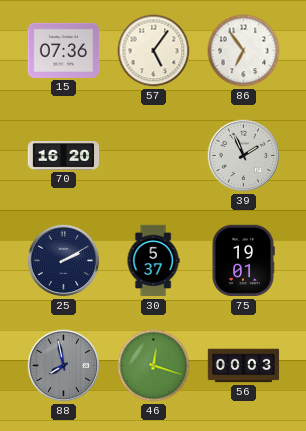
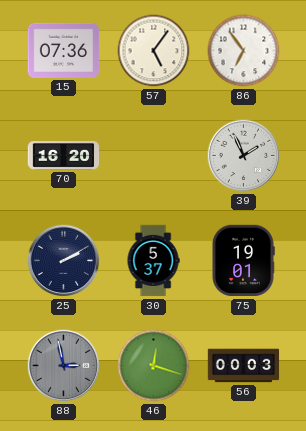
88: 7:58 -> 2:58 (64, 366)
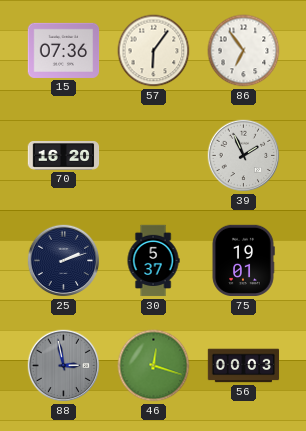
57: 5:06 -> 6:06 (154, 51)
25: 2:10 -> 2:12 (64, 261)
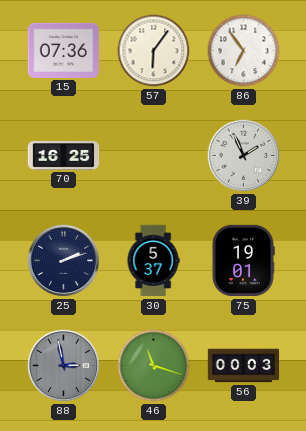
70: 16:20 -> 16:25 (64, 156)
46: 12:18 -> 11:18 (154, 366)
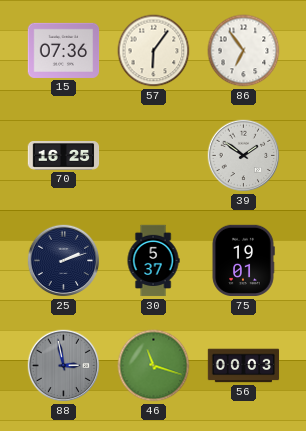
39: 1:56 -> 1:51 (244, 156)
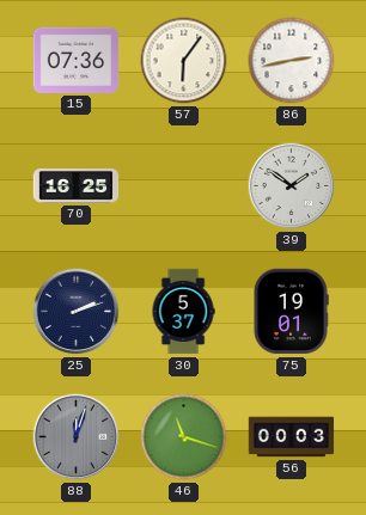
86: 6:54 -> 2:43 (292, 61)
88: 2:58 -> 12:03 (77, 437)
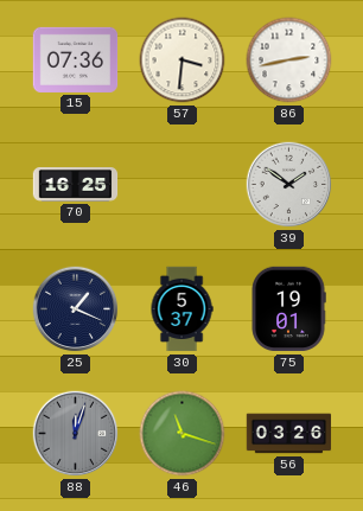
57: 6:06 -> 3:31 (183, 60)
25: 2:12 -> 1:19 (76, 309)
56: 00:03 -> 03:26 (289, 434)
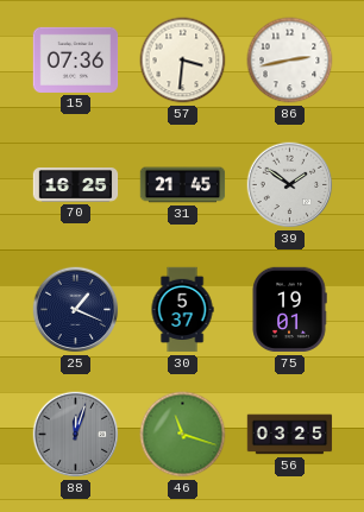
31: none -> 21:45 (183, 185)
56: 03:26 -> 03:25 (290, 435)
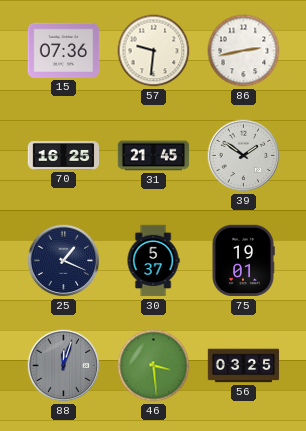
57: 3:31 -> 9:31 (154, 51)
46: 11:18 -> 3:29 (154, 366)
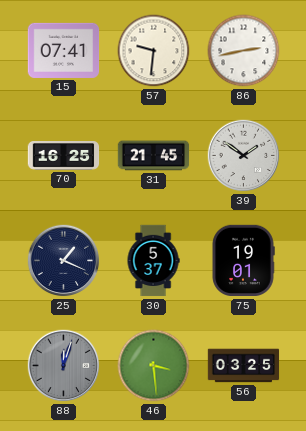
15: 07:36 -> 07:41 (64, 50)
